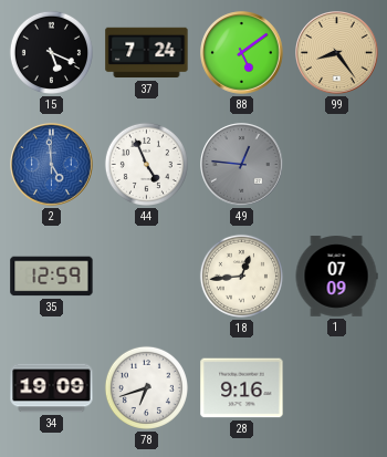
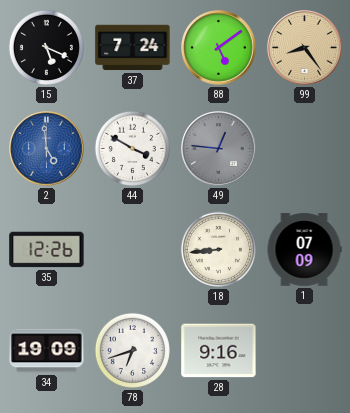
44: 4:56 -> 3:50 (132, 148)
35: 12:59 -> 12:26 (47, 250)
18: 12:44 -> 8:44 (218, 249)
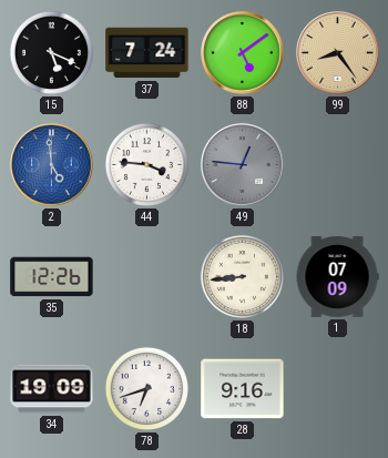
44: 3:50 -> 3:46 (146, 164)
